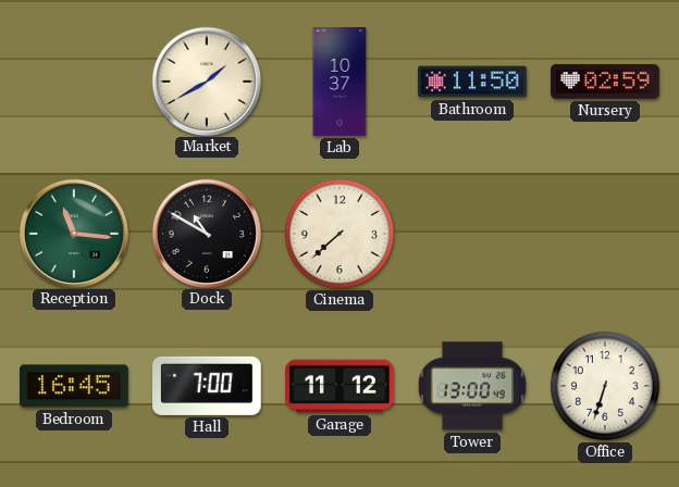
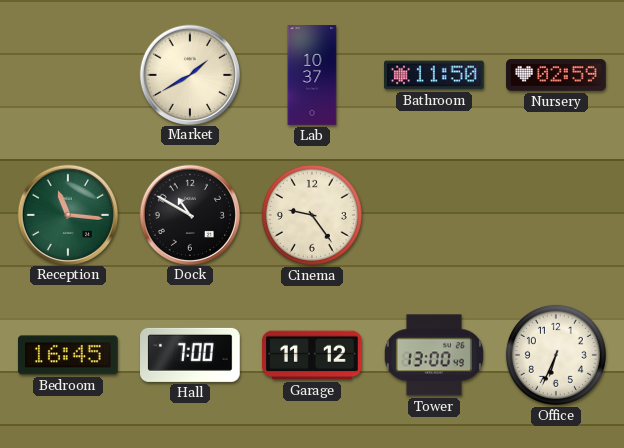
Cinema: 7:38 -> 9:24 (312, 215)
Office: 6:33 -> 6:34 (556, 355)
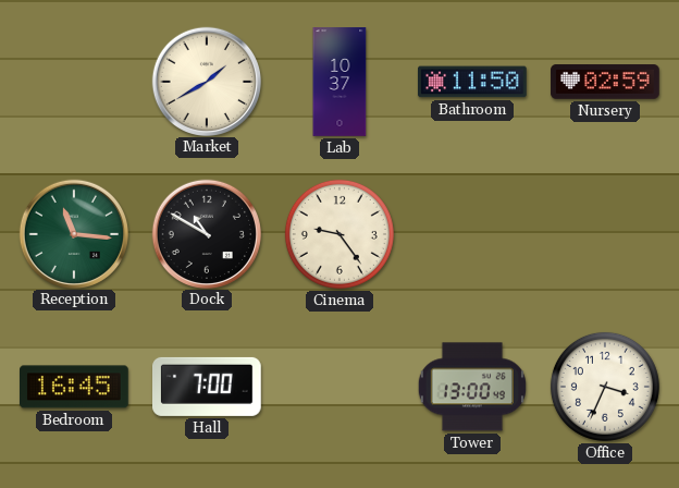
Garage: 11:12 -> none (313, 355)
Office: 6:34 -> 3:34 (605, 387)
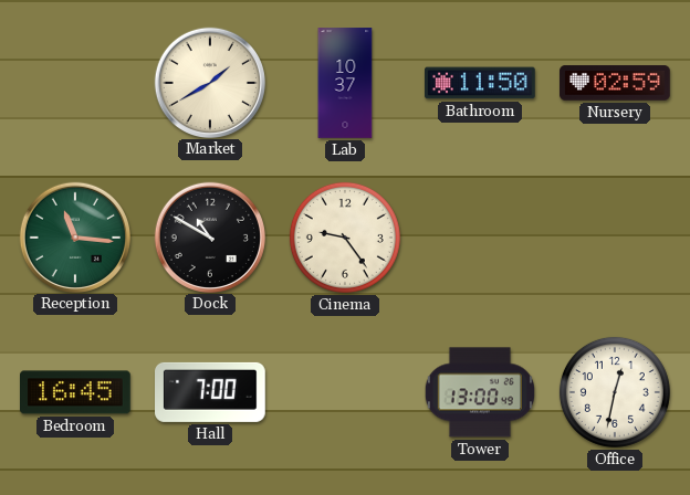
Office: 3:34 -> 12:32 (615, 392)
